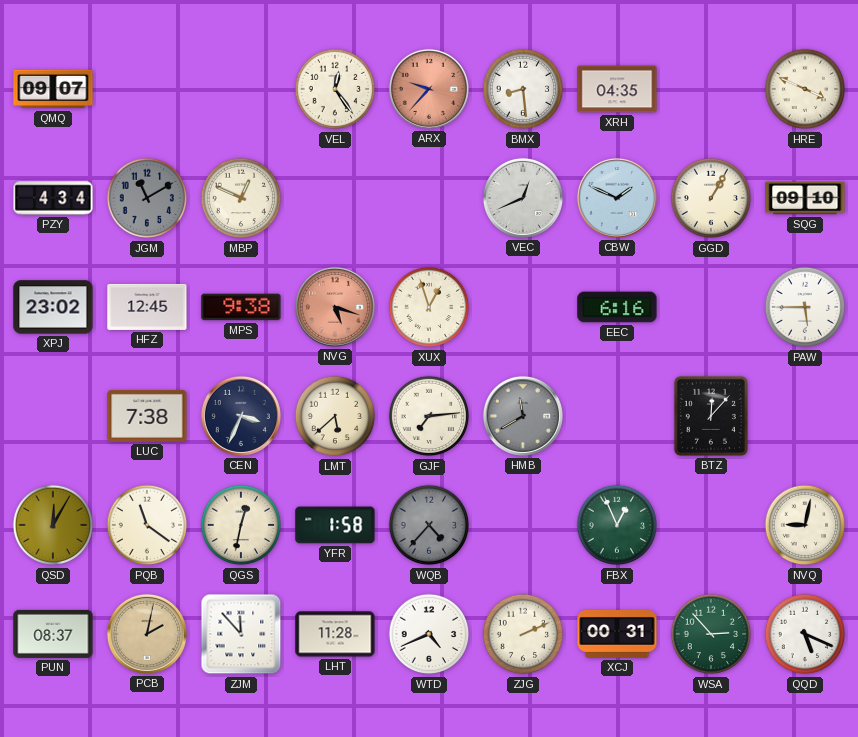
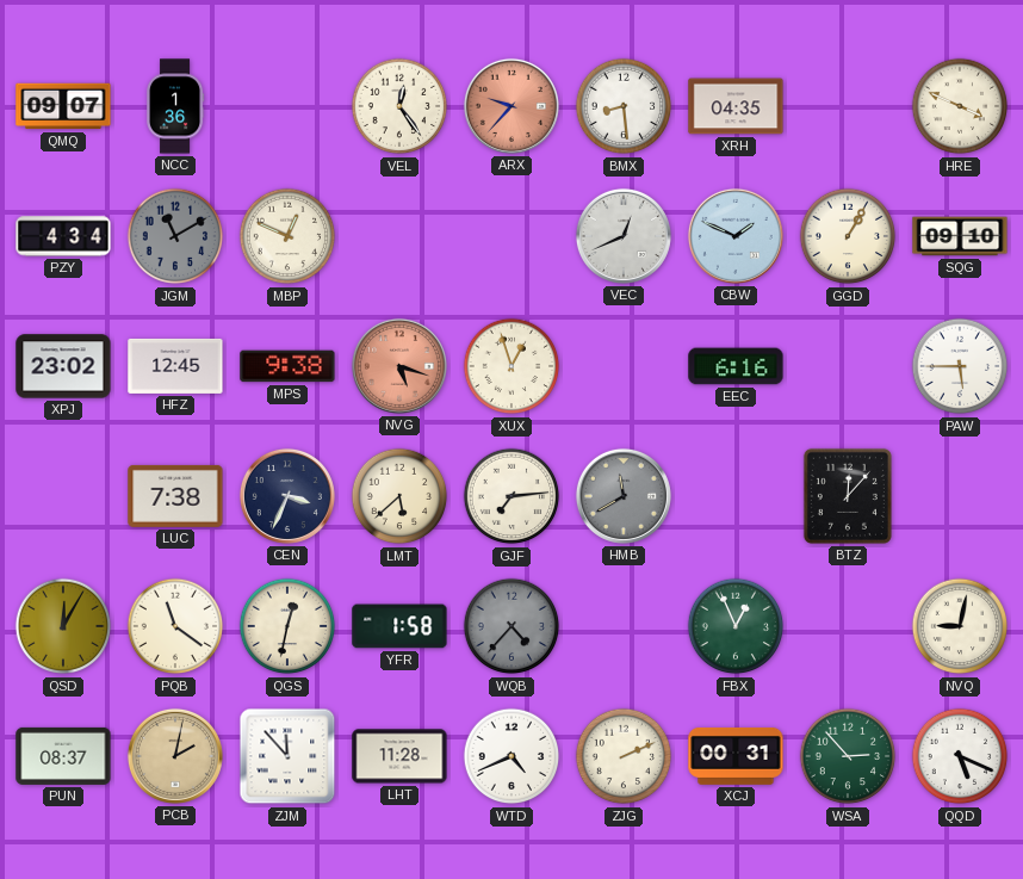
NCC: none -> 1:36 (175, 106)
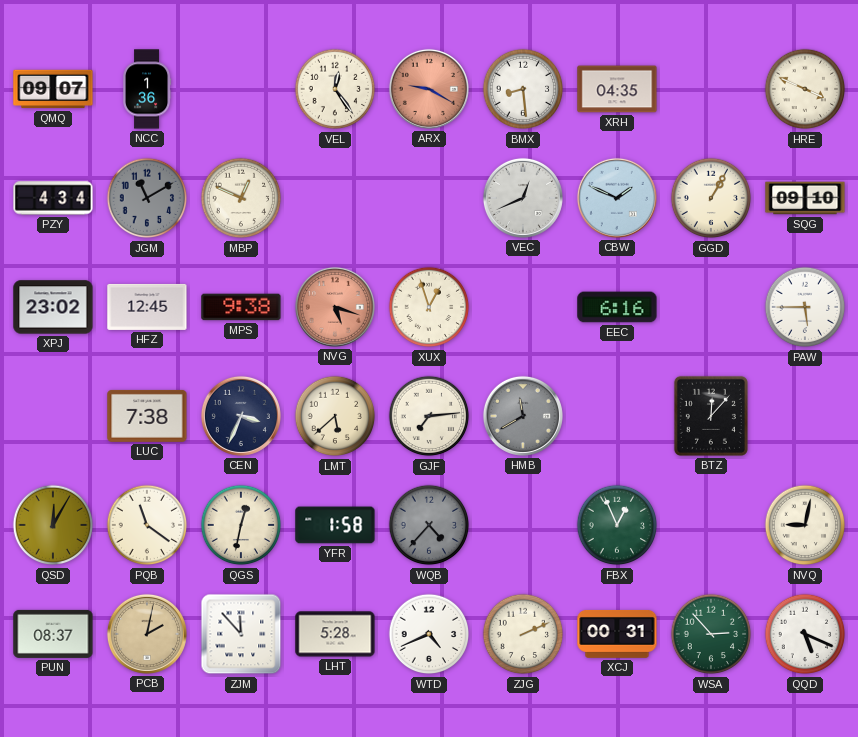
ARX: 9:37 -> 9:20 (429, 89)
LHT: 11:28 -> 5:28 (335, 634)
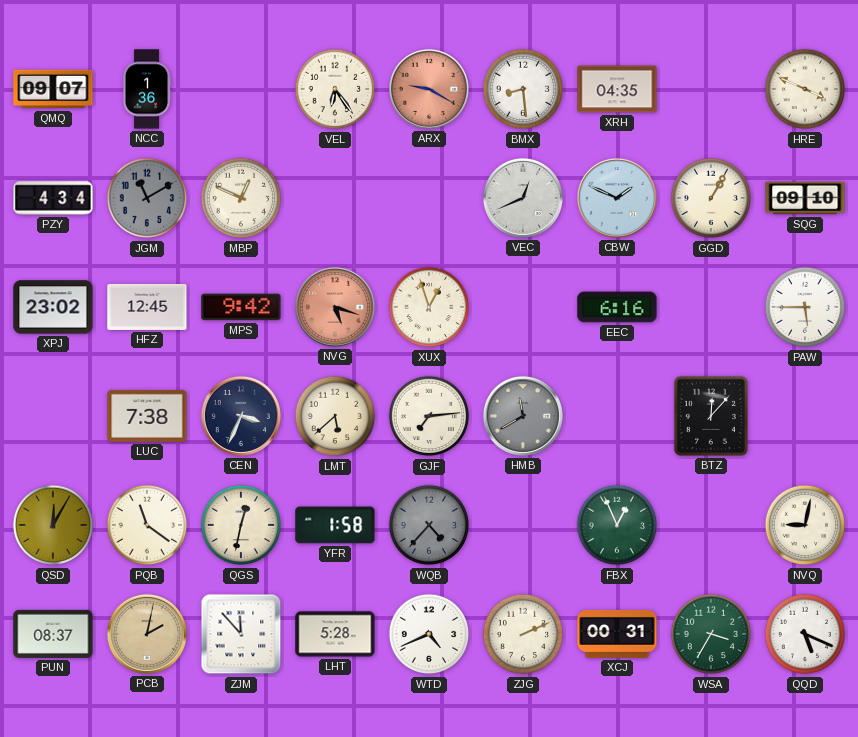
VEL: 12:24 -> 6:24 (335, 89)
MPS: 9:38 -> 9:42 (241, 307)
WSA: 2:53 -> 3:35 (711, 634)
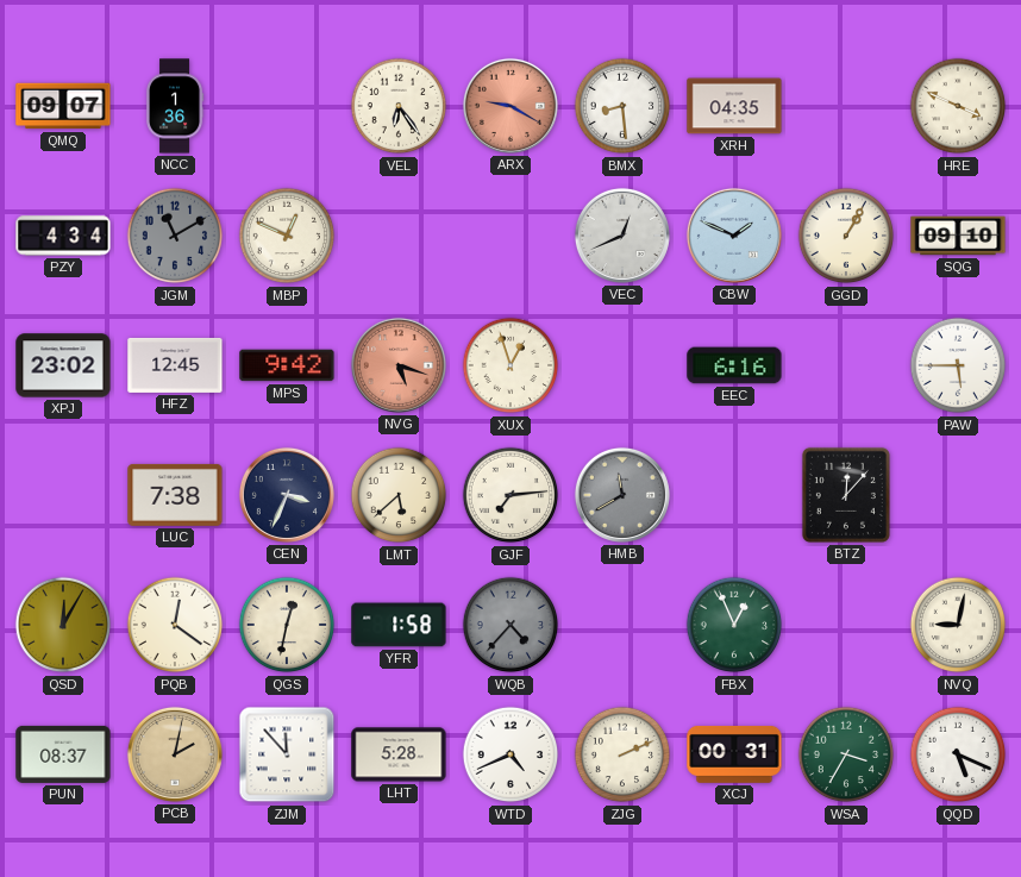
PQB: 11:21 -> 12:21 (175, 625)
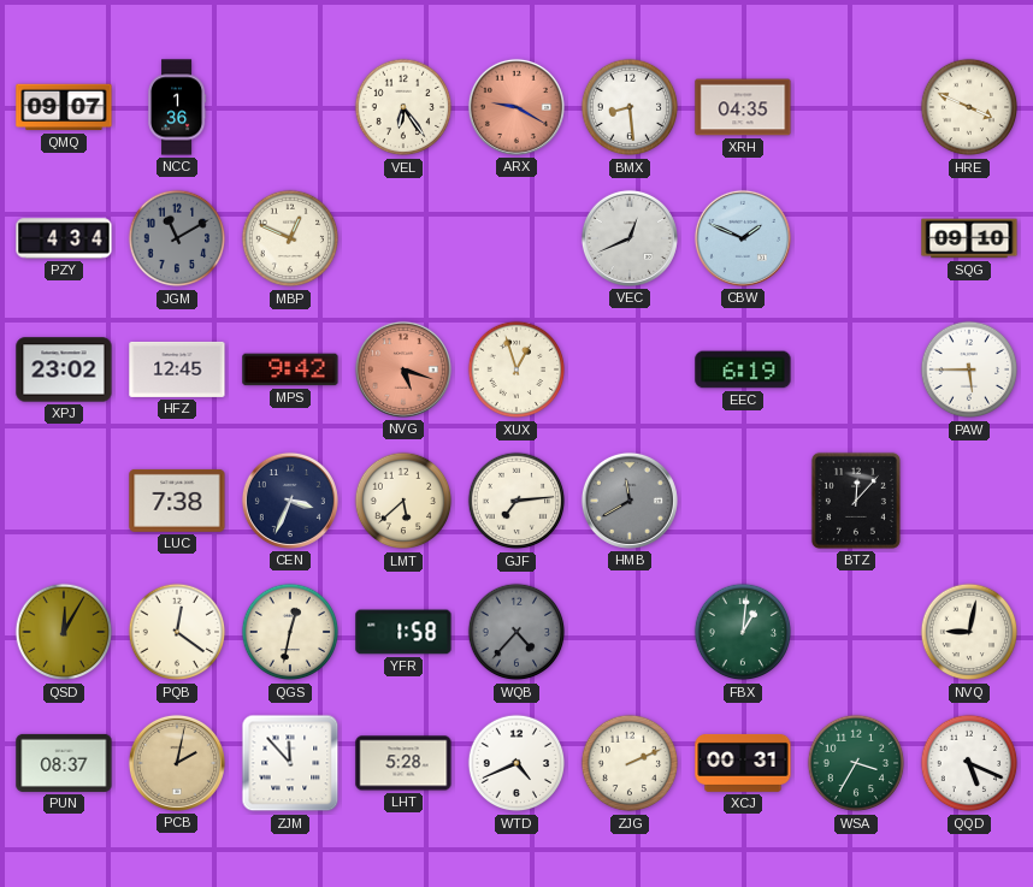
GGD: 1:05 -> none (846, 236)
EEC: 6:16 -> 6:19 (743, 369)
FBX: 12:56 -> 1:01 (743, 632)
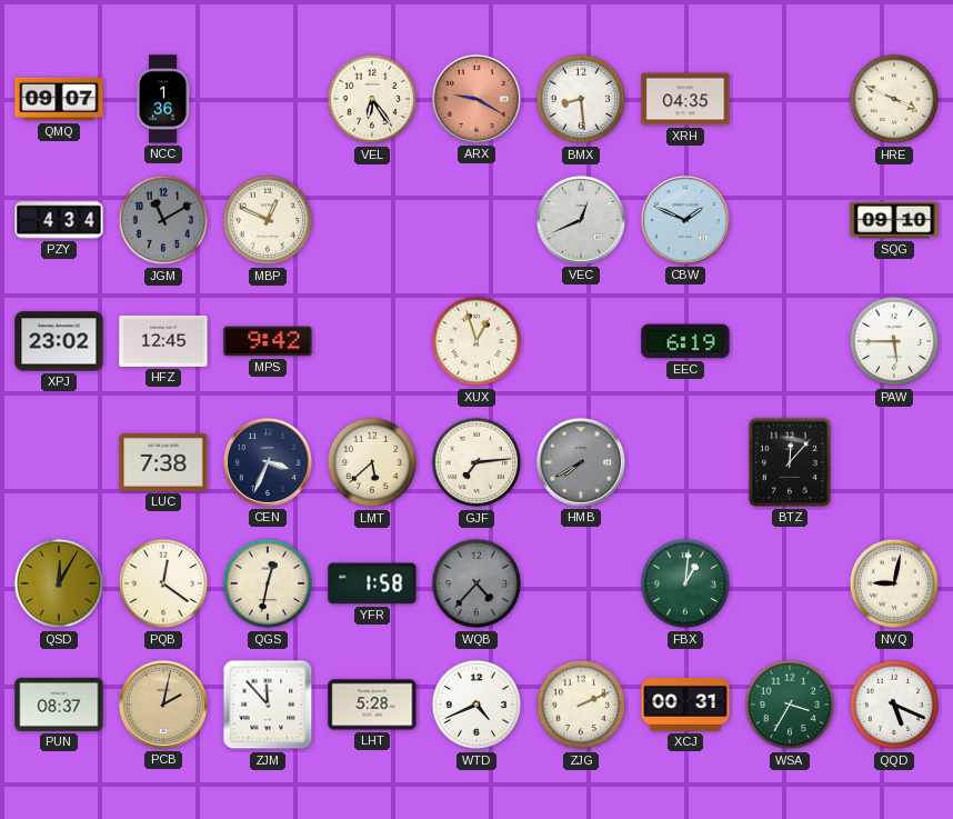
NVG: 5:18 -> none (403, 369)
HMB: 11:40 -> 7:40 (581, 462)
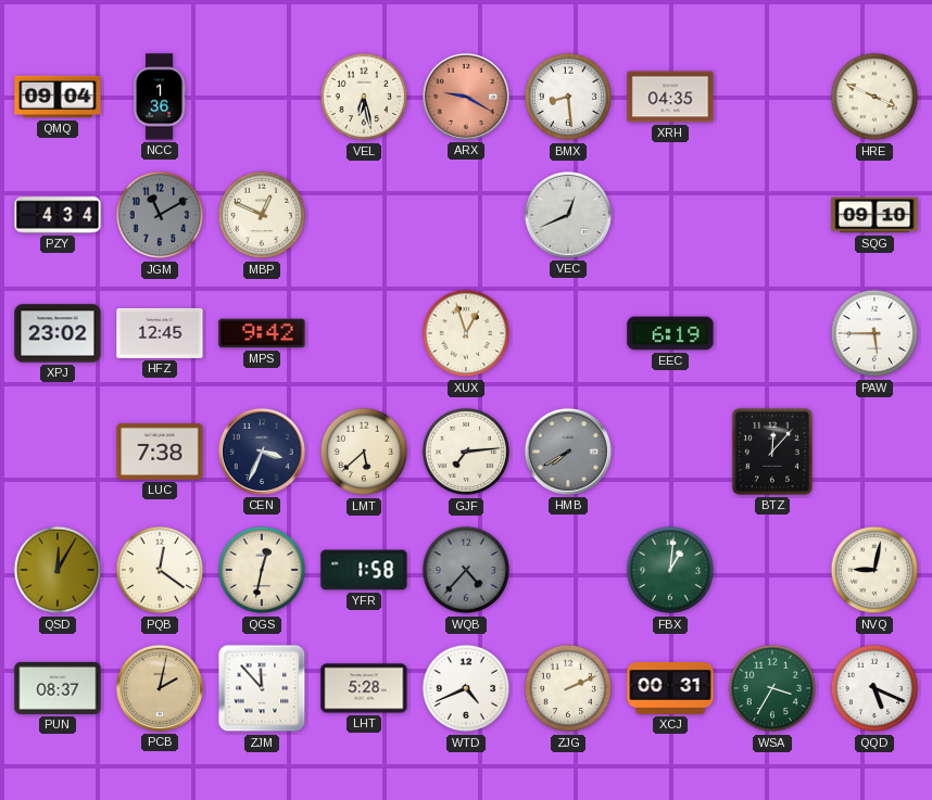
QMQ: 09:07 -> 09:04 (58, 97)
VEL: 6:24 -> 6:28 (364, 97)
CBW: 1:49 -> none (685, 220)
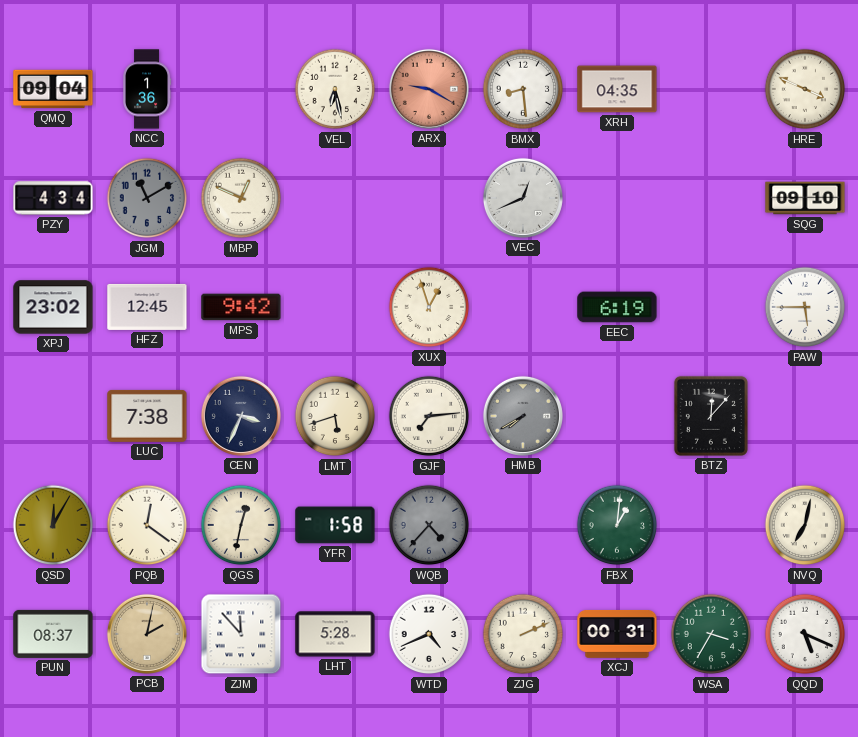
LMT: 5:38 -> 5:42 (335, 416)
NVQ: 9:02 -> 7:02 (805, 525)
